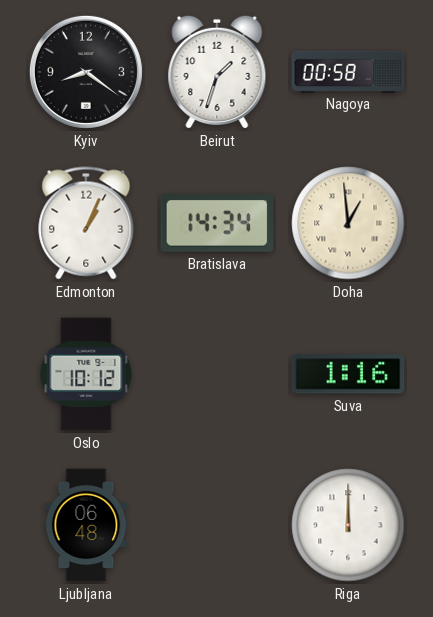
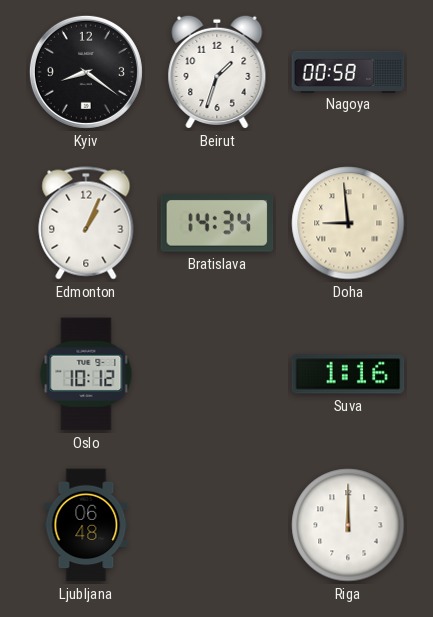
Doha: 12:59 -> 8:59 (348, 223)
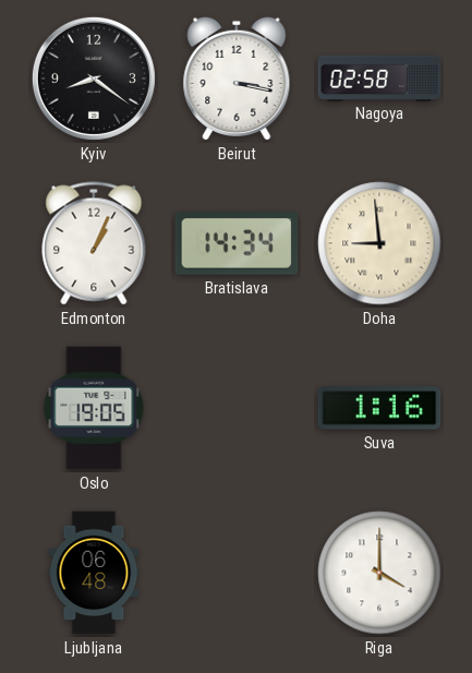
Beirut: 1:33 -> 3:17 (237, 79)
Nagoya: 00:58 -> 02:58 (379, 77)
Oslo: 10:12 -> 19:05 (94, 408)
Riga: 12:00 -> 4:00 (379, 573)
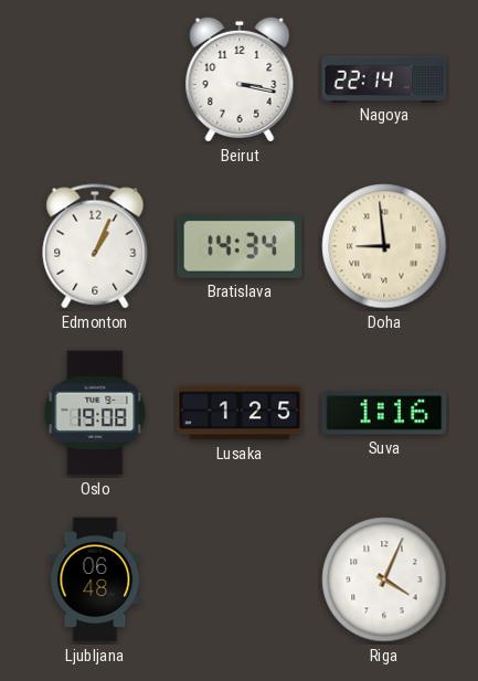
Kyiv: 8:21 -> none (94, 79)
Nagoya: 02:58 -> 22:14 (384, 78)
Oslo: 19:05 -> 19:08 (95, 413)
Lusaka: none -> 1:25 (240, 413)
Riga: 4:00 -> 4:04 (384, 579)
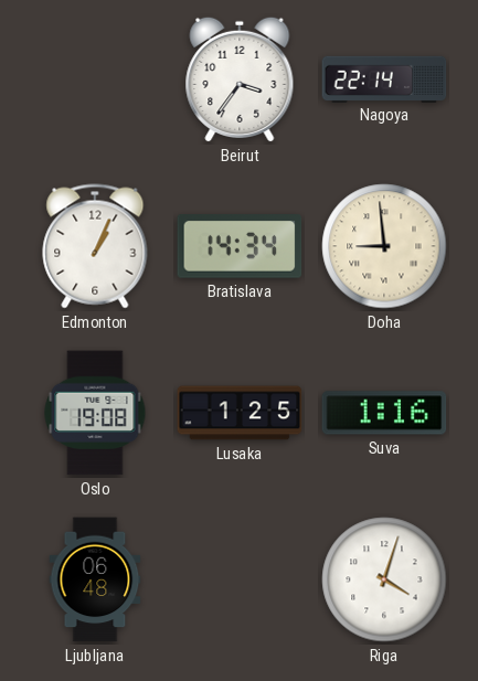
Beirut: 3:17 -> 3:36 (240, 79)
Riga: 4:04 -> 4:03 (384, 579)
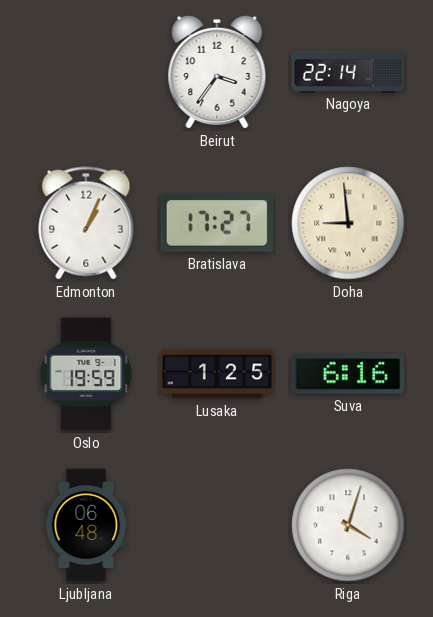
Bratislava: 14:34 -> 17:27 (217, 224)
Oslo: 19:08 -> 19:59 (86, 374)
Suva: 1:16 -> 6:16 (348, 374)
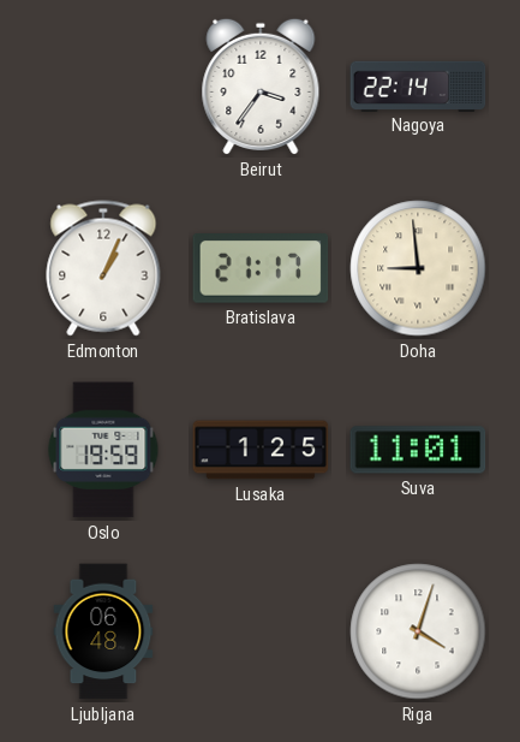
Bratislava: 17:27 -> 21:17 (261, 269)
Suva: 6:16 -> 11:01 (418, 450)
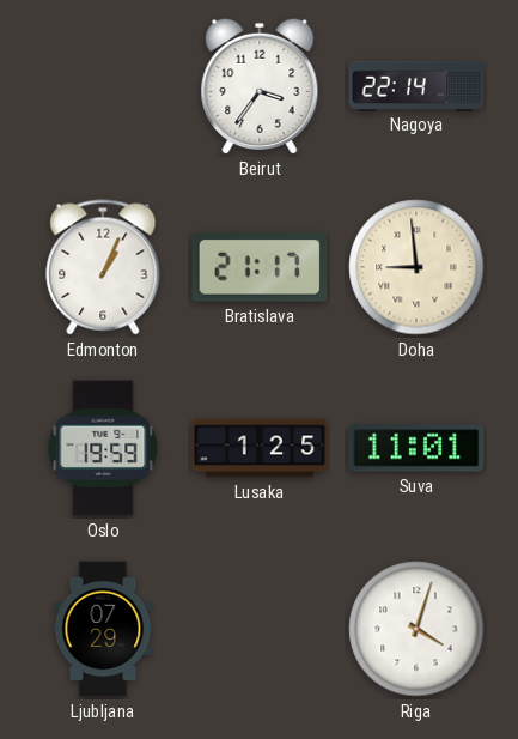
Ljubljana: 06:48 -> 07:29 (103, 629)
